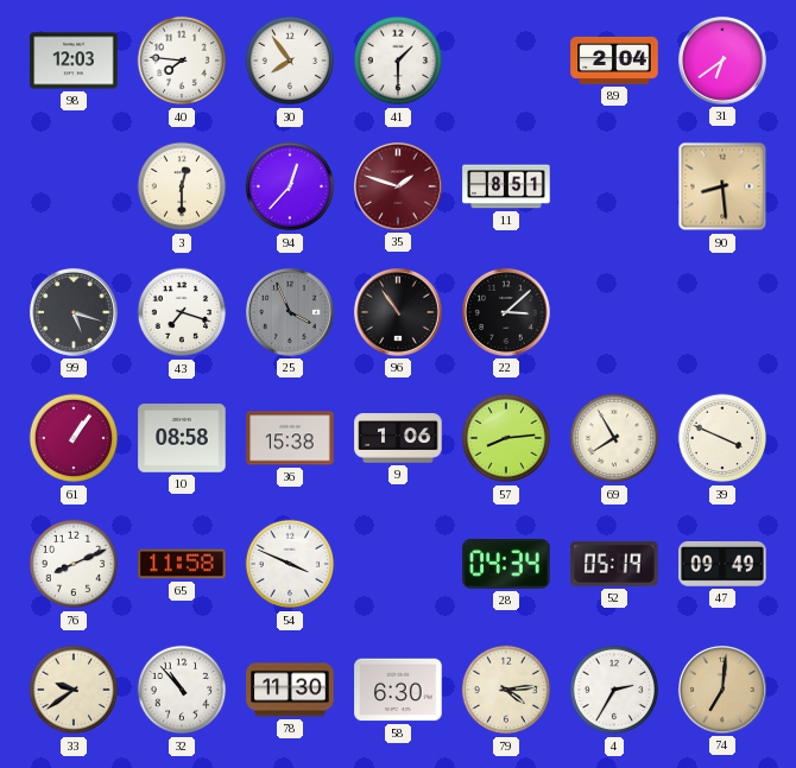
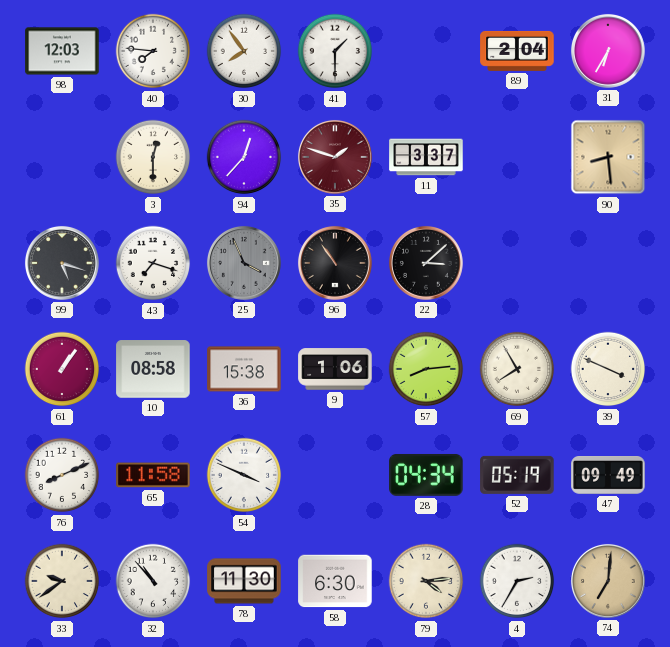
31: 6:39 -> 6:35 (608, 51)
11: 8:51 -> 3:37 (426, 157)
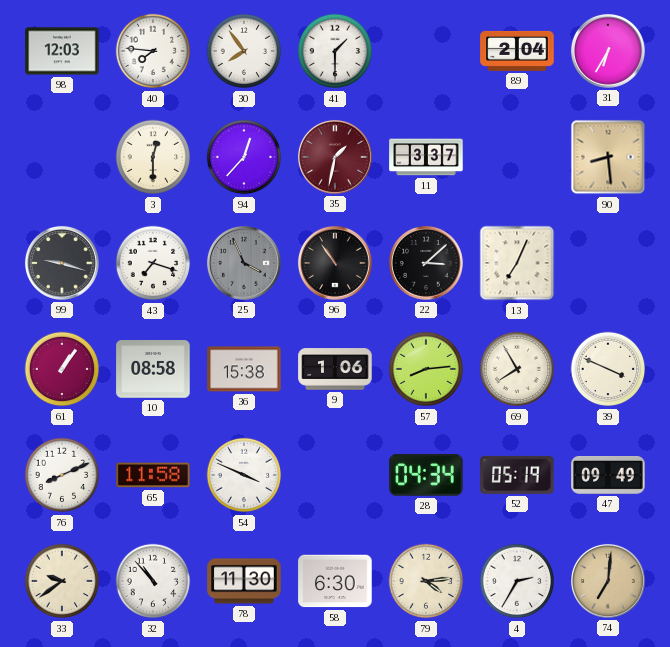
35: 1:48 -> 1:32 (335, 157)
99: 5:18 -> 9:18 (62, 263)
13: none -> 7:04 (517, 263)
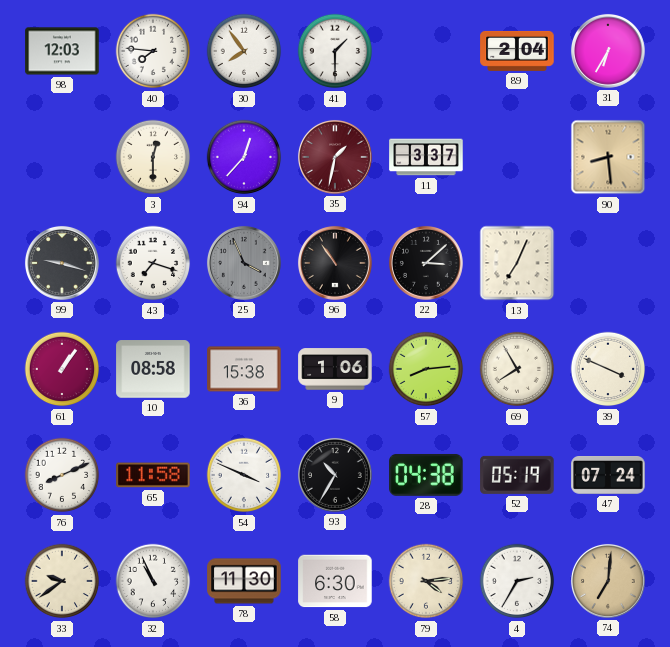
93: none -> 10:35 (335, 475)
28: 04:34 -> 04:38 (426, 475)
47: 09:49 -> 07:24 (608, 476)
32: 10:53 -> 10:56 (153, 581)
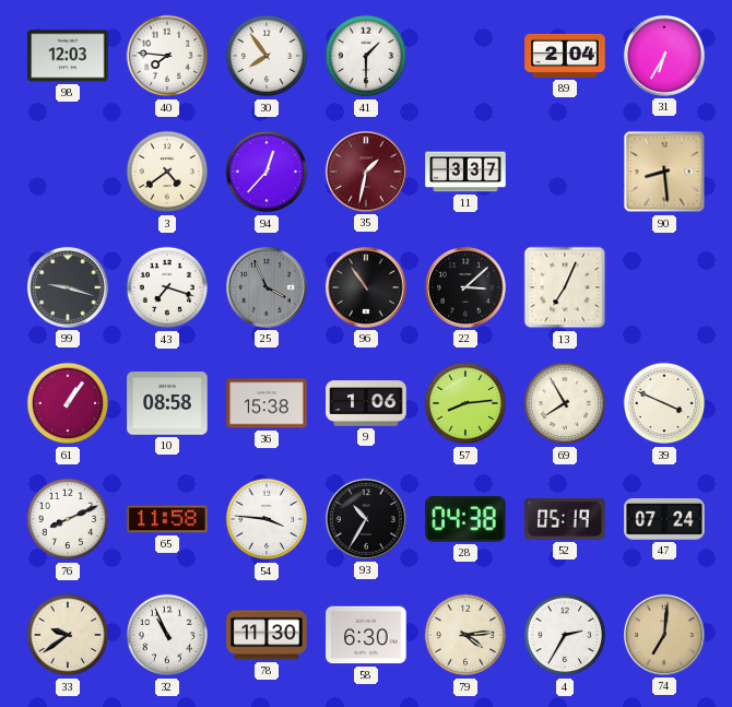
3: 12:30 -> 4:39 (167, 172)
54: 3:49 -> 3:46 (267, 519)
